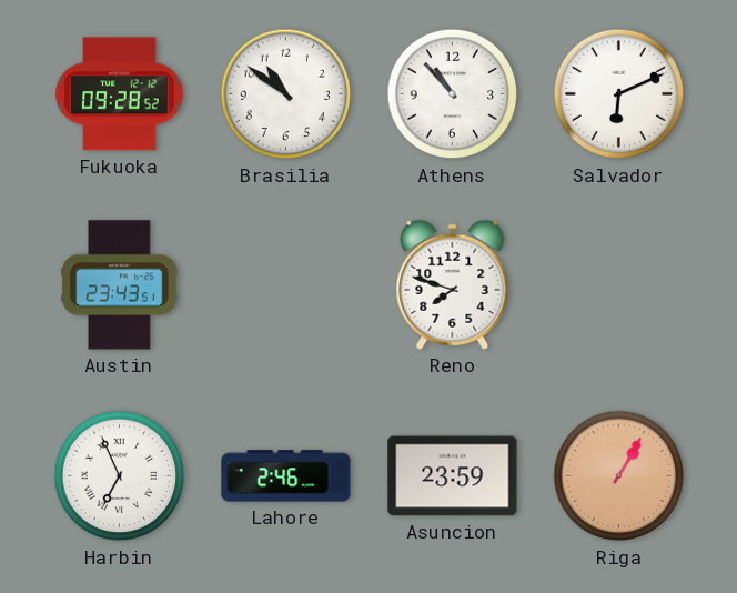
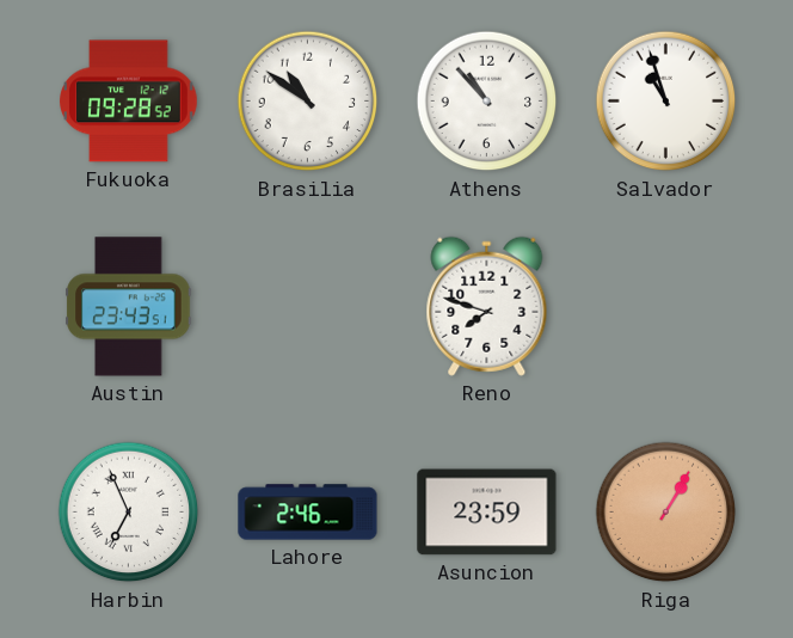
Salvador: 6:11 -> 10:57 (666, 102)
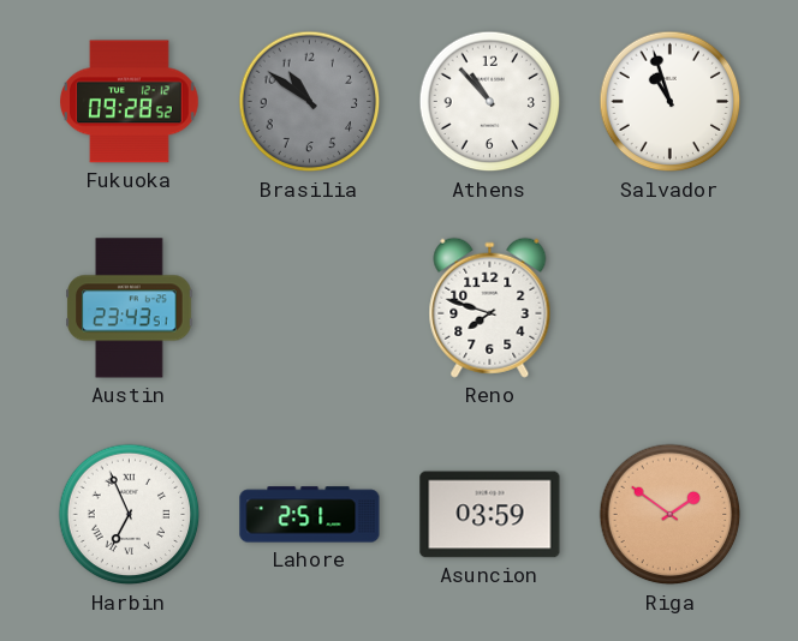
Brasilia dial: white -> grey (310, 102)
Lahore: 2:46 -> 2:51 (310, 515)
Asuncion: 23:59 -> 03:59 (490, 515)
Riga: 1:05 -> 1:51 (671, 515)
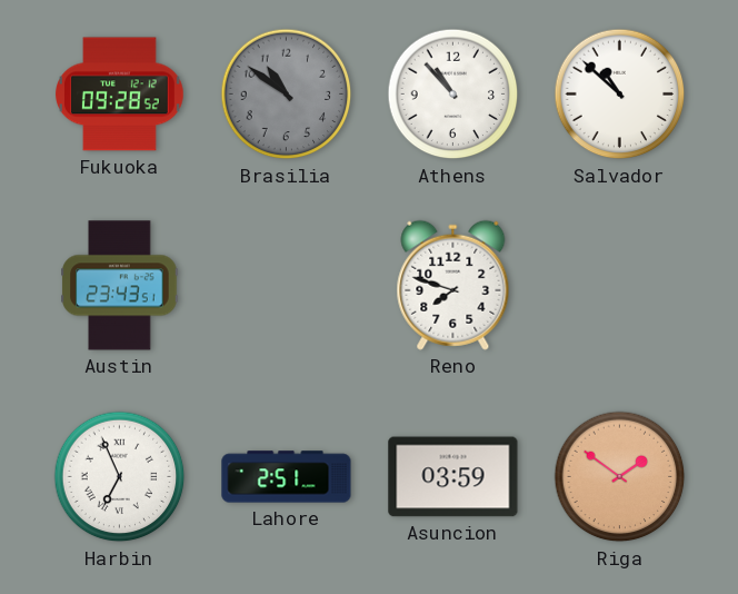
Salvador: 10:57 -> 10:52 (620, 95)
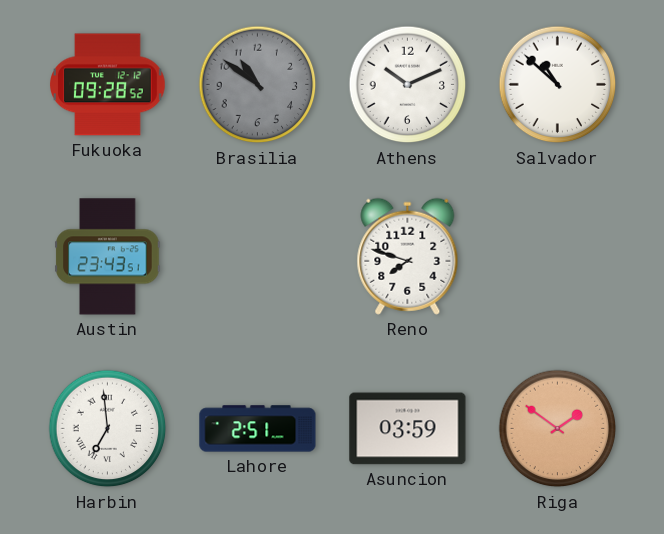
Athens: 10:53 -> 10:11 (408, 85)
Harbin: 6:56 -> 6:59 (108, 429)
